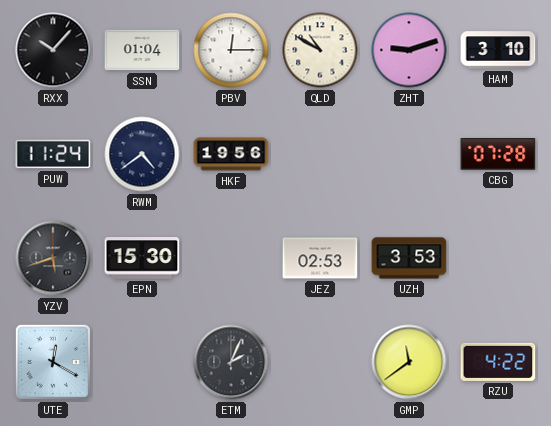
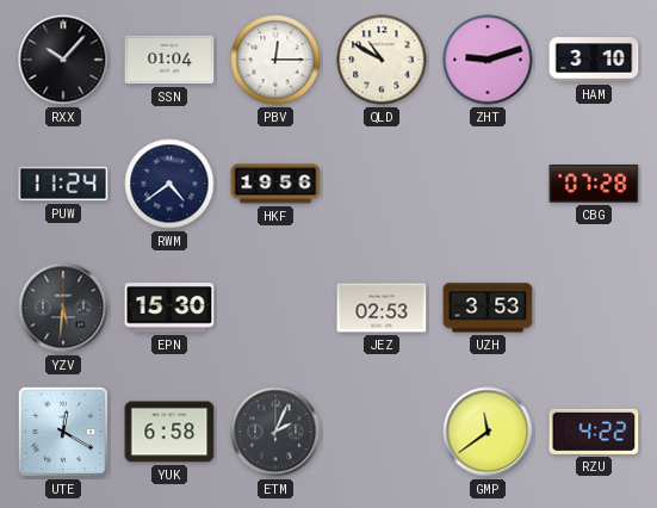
YZV: 5:42 -> 5:31 (63, 308)
YUK: none -> 6:58 (169, 432)
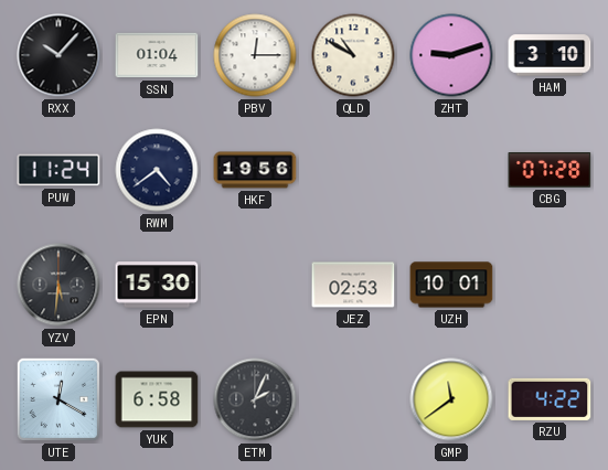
UZH: 3:53 -> 10:01 (451, 285)
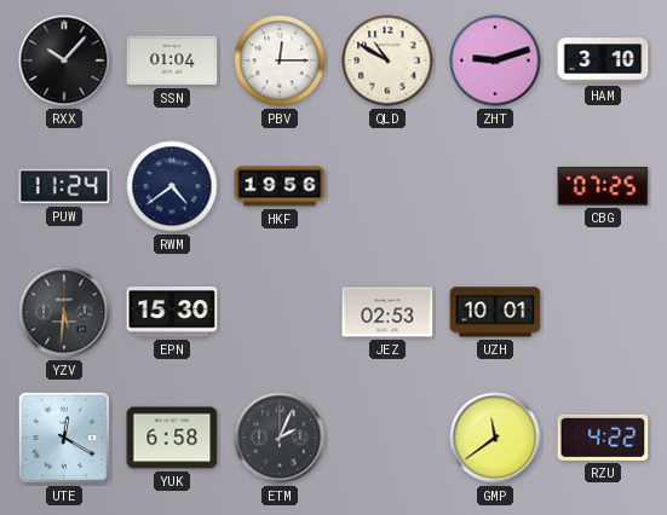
CBG: 07:28 -> 07:25 (603, 187)
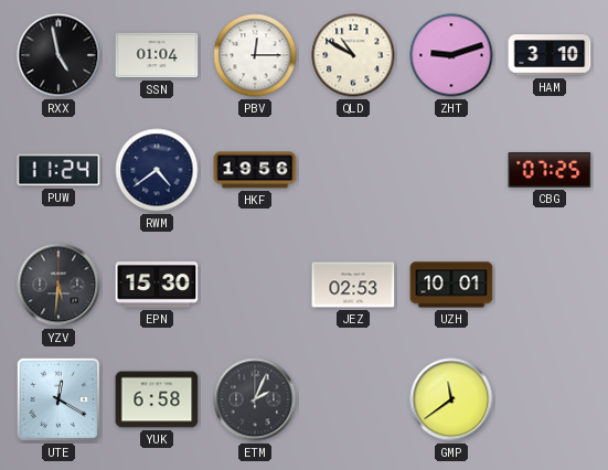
RXX: 10:07 -> 4:58 (58, 55)
RZU: 4:22 -> none (603, 438)
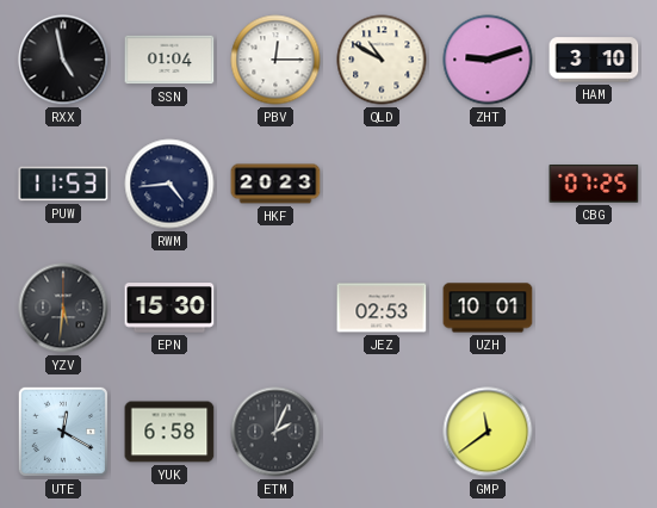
PUW: 11:24 -> 11:53 (63, 184)
RWM: 4:39 -> 4:44 (169, 184)
HKF: 19:56 -> 20:23 (275, 184)
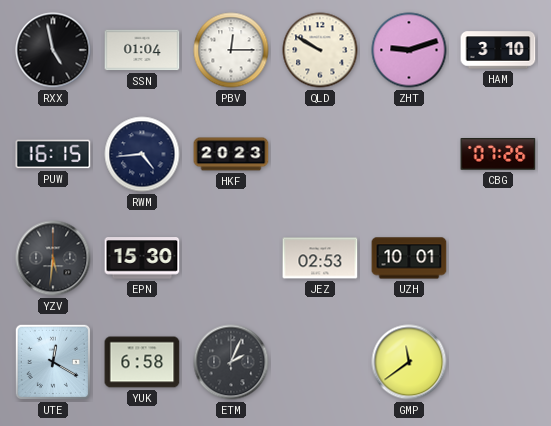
QLD: 10:50 -> 9:50 (320, 50)
PUW: 11:53 -> 16:15 (53, 154)
CBG: 07:25 -> 07:26 (498, 155)
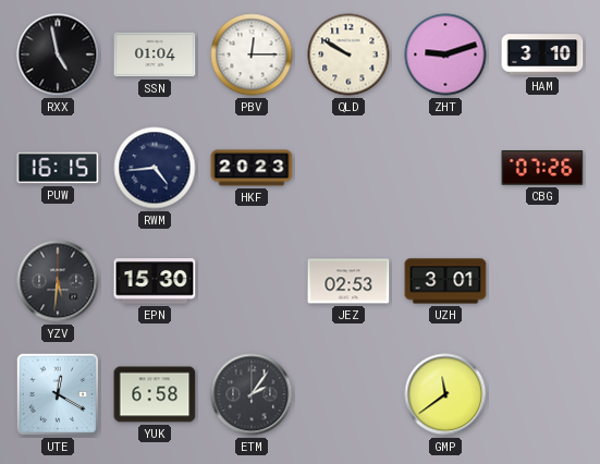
UZH: 10:01 -> 3:01 (445, 281)
ETM: 2:04 -> 2:06 (252, 394)
